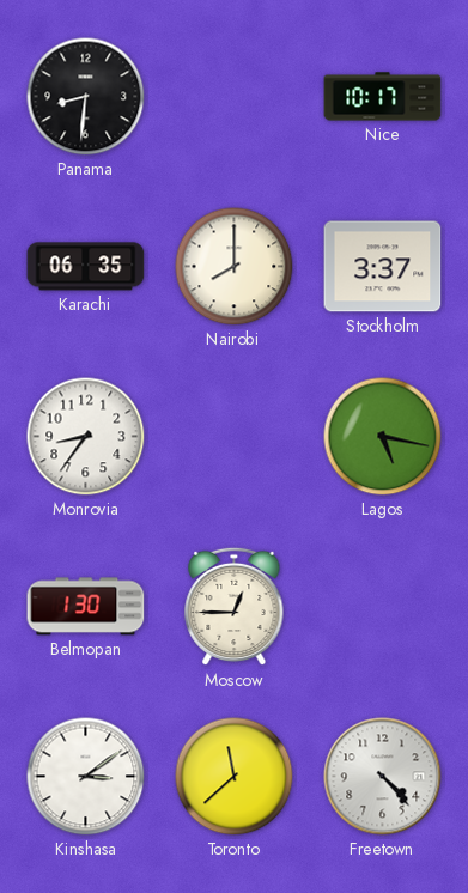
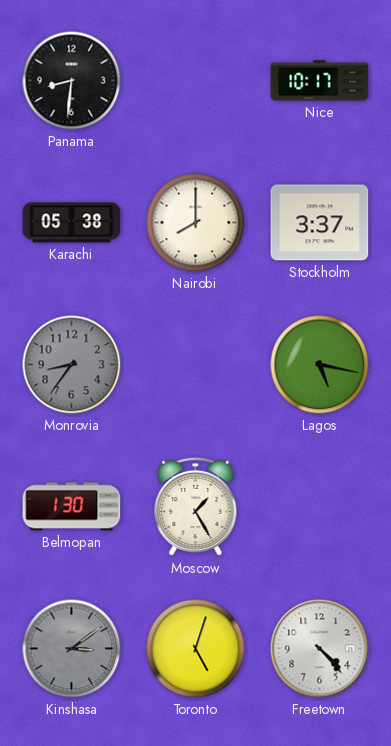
Karachi: 06:35 -> 05:38 (72, 223)
Monrovia dial: white -> grey (72, 365)
Moscow: 12:45 -> 1:25 (196, 507)
Kinshasa dial: white -> grey (72, 649)
Toronto: 11:38 -> 5:03 (196, 649)
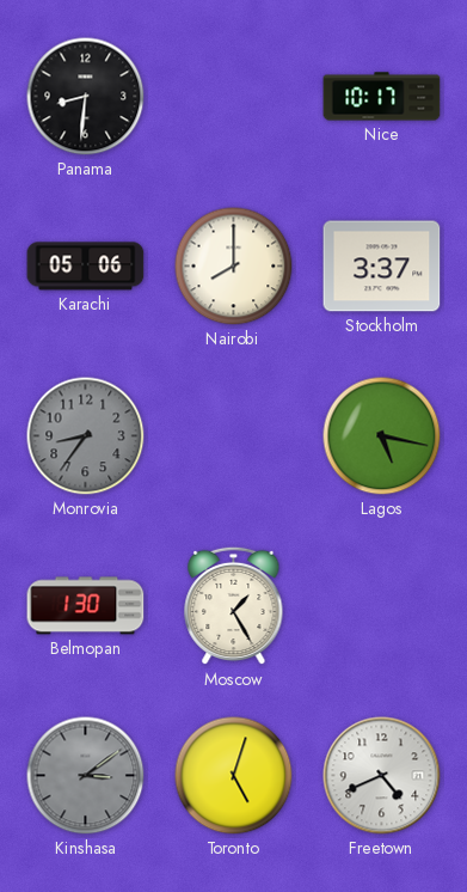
Karachi: 05:38 -> 05:06 (86, 267)
Freetown: 4:23 -> 4:41 (382, 776)
